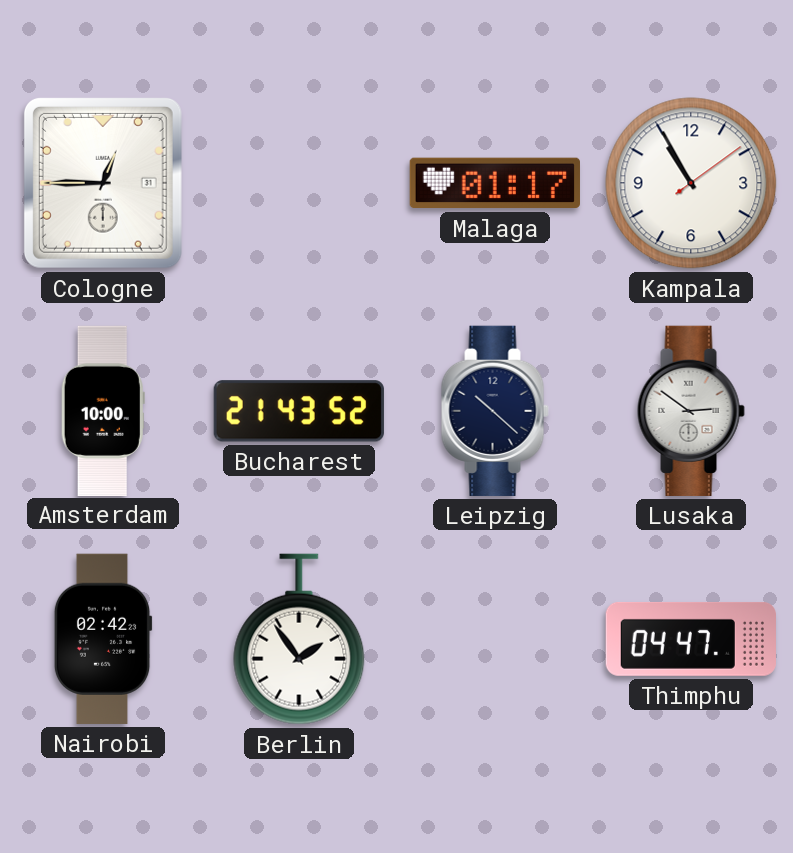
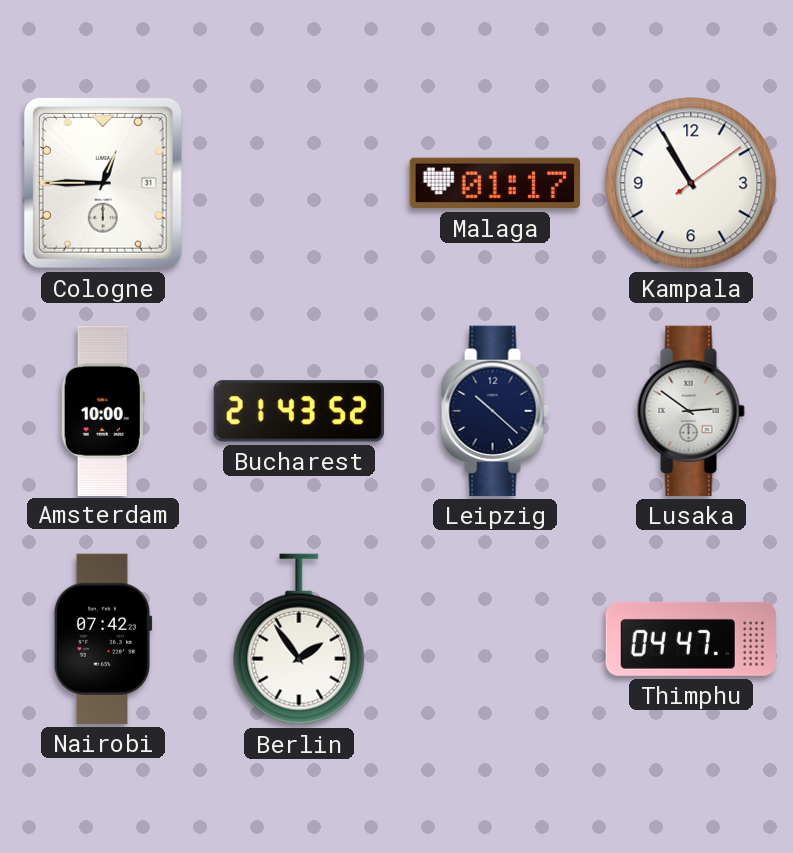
Nairobi: 02:42 -> 07:42 (103, 639)
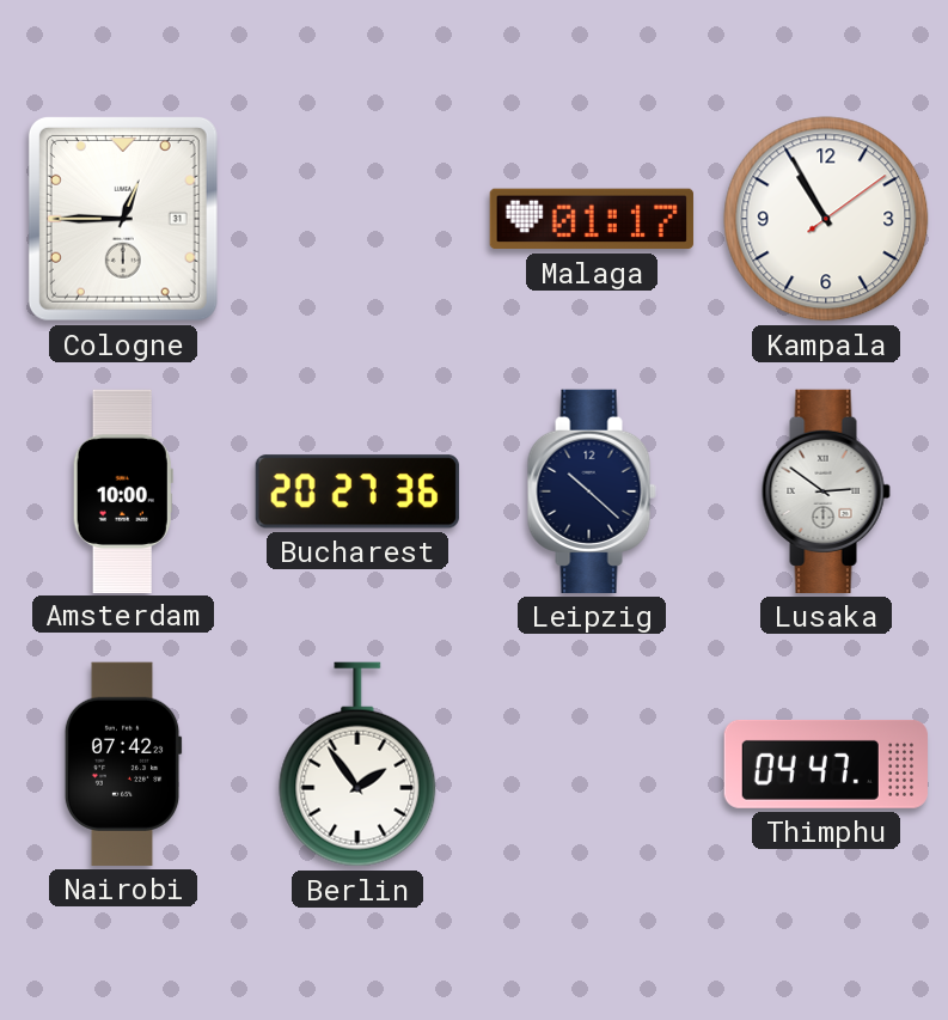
Bucharest: 21:43 -> 20:27 (357, 491)
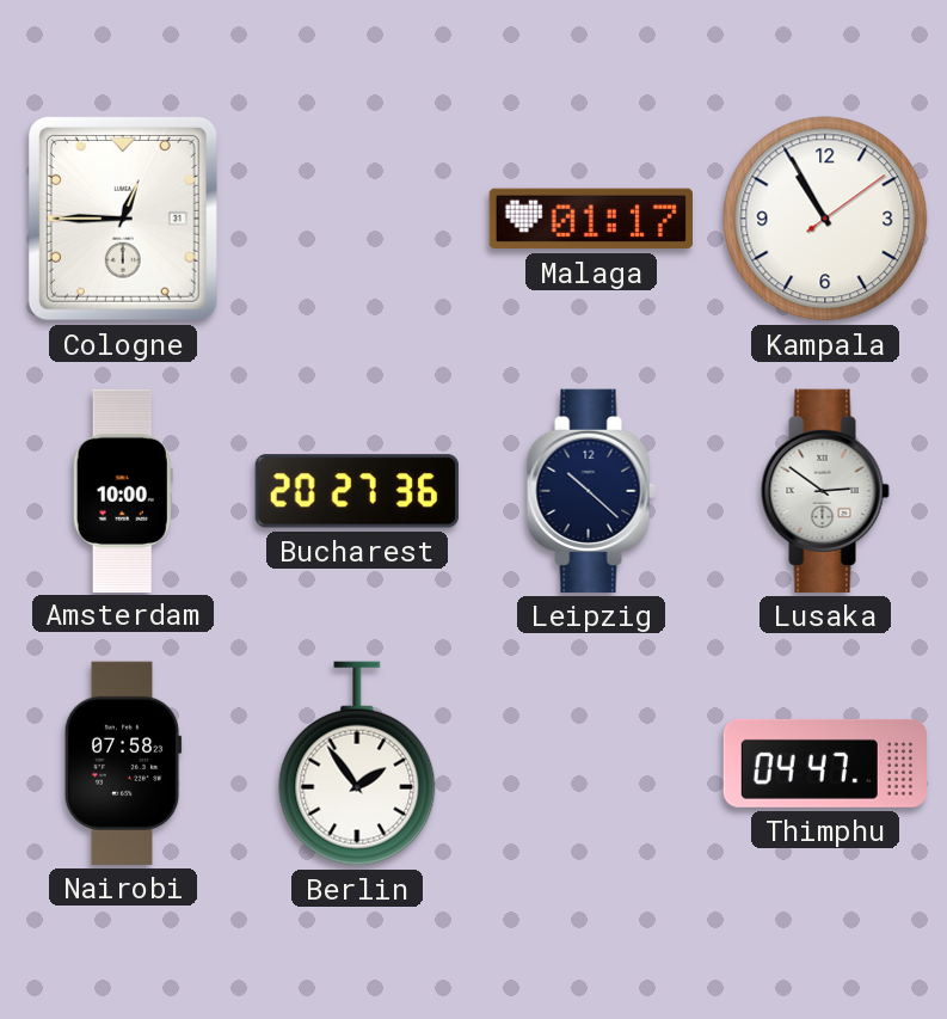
Nairobi: 07:42 -> 07:58 (123, 763)
